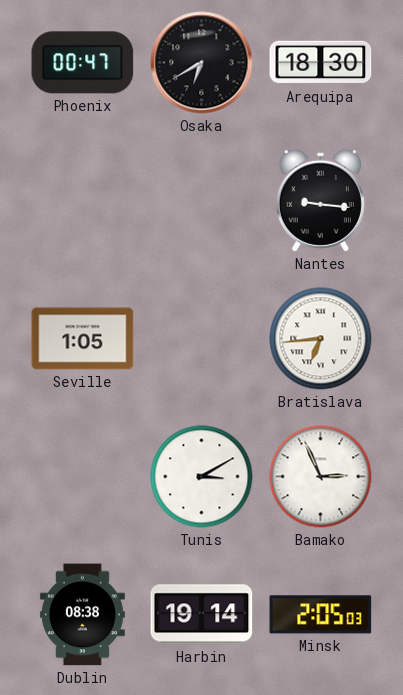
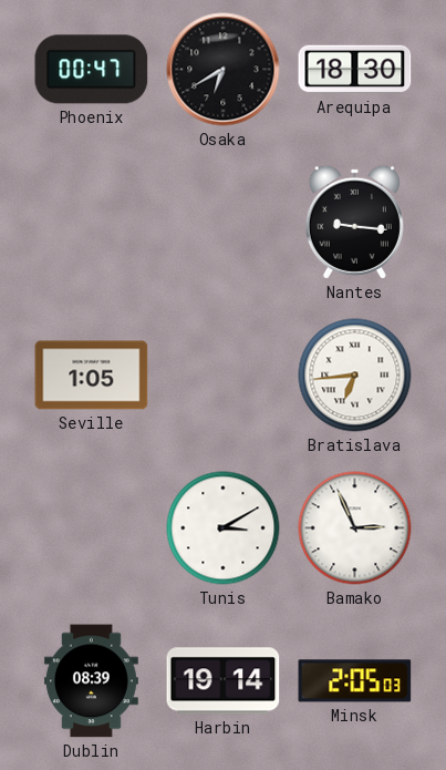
Dublin: 08:38 -> 08:39 (91, 681)
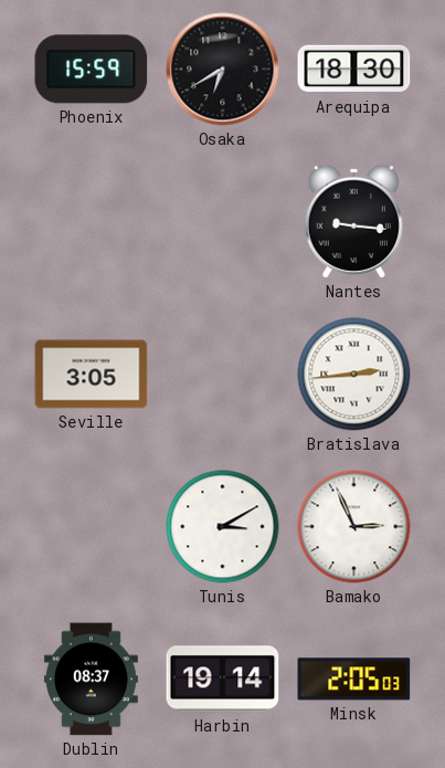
Phoenix: 00:47 -> 15:59 (92, 70)
Seville: 1:05 -> 3:05 (92, 375)
Bratislava: 6:44 -> 2:44 (354, 375)
Dublin: 08:39 -> 08:37 (91, 680)
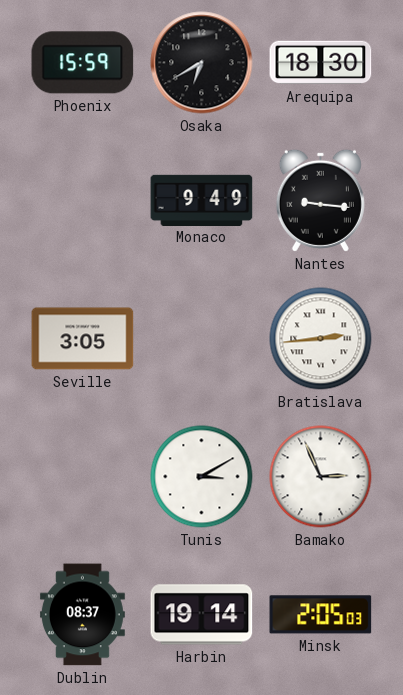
Monaco: none -> 9:49 (202, 200)
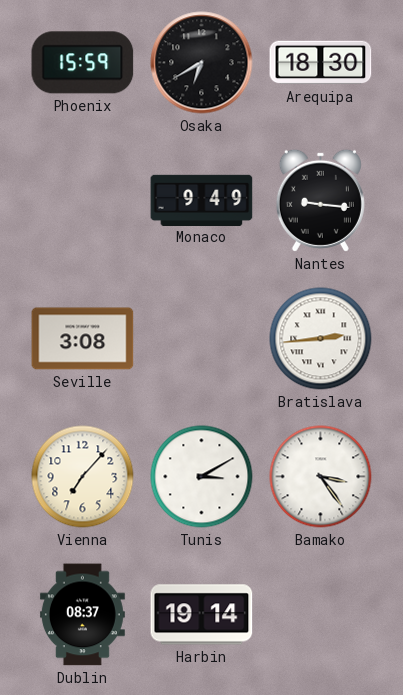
Seville: 3:05 -> 3:08 (83, 339)
Vienna: none -> 7:07 (83, 477)
Bamako: 2:56 -> 3:24 (321, 477)
Minsk: 2:05 -> none (321, 615)
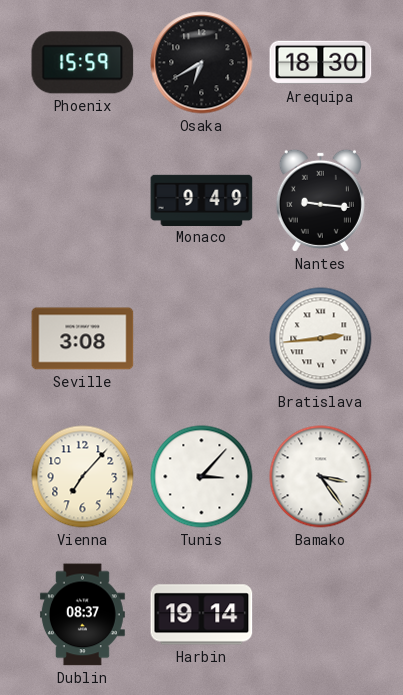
Tunis: 3:10 -> 3:07 (202, 477)
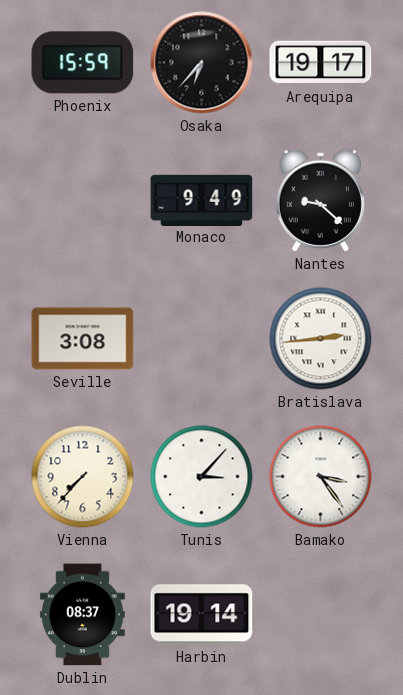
Osaka: 6:40 -> 6:37 (202, 63)
Arequipa: 18:30 -> 19:17 (321, 63)
Nantes: 9:16 -> 9:22 (320, 200)
Vienna: 7:07 -> 7:37 (83, 477)
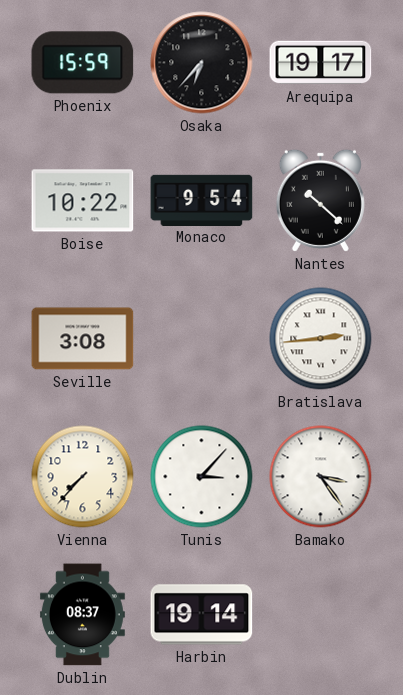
Boise: none -> 10:22 (83, 201)
Monaco: 9:49 -> 9:54 (202, 200)
Nantes: 9:22 -> 10:22 (320, 200)
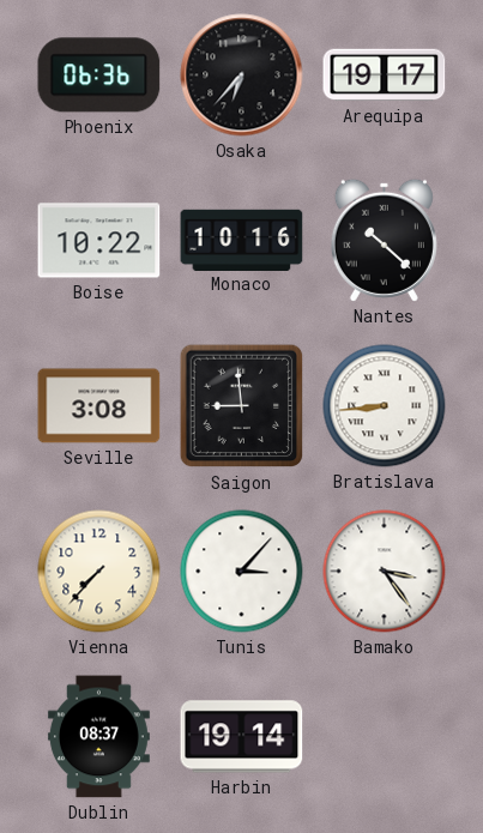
Phoenix: 15:59 -> 06:36 (99, 76)
Monaco: 9:54 -> 10:16 (242, 240)
Saigon: none -> 8:59 (242, 406)
Bratislava: 2:44 -> 8:44 (385, 406)
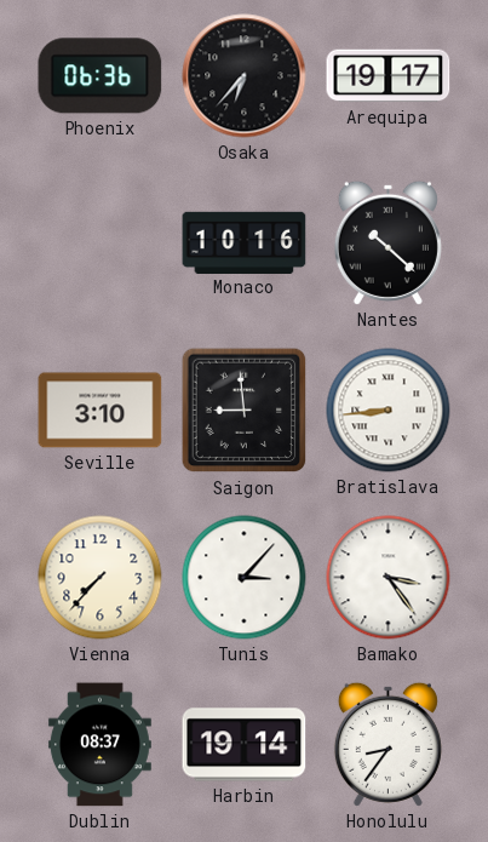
Boise: 10:22 -> none (99, 241)
Seville: 3:08 -> 3:10 (101, 411)
Honolulu: none -> 8:36 (387, 744)
